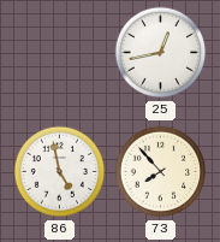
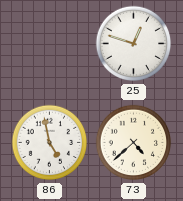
25: 12:43 -> 12:48 (134, 44)
73: 7:53 -> 4:38 (134, 143)
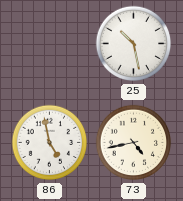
25: 12:48 -> 10:28 (134, 44)
73: 4:38 -> 4:43 (134, 143)
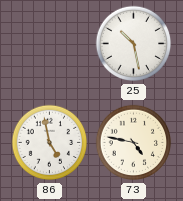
73: 4:43 -> 4:47 (134, 143)
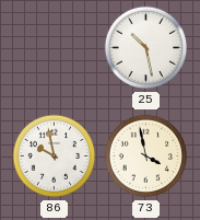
86: 4:58 -> 9:58 (55, 157)
73: 4:47 -> 3:58 (146, 157)
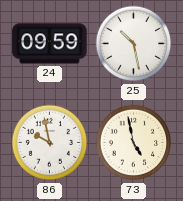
24: none -> 09:59 (50, 44)
73: 3:58 -> 4:58 (134, 143)
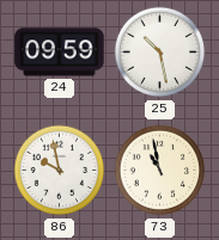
73: 4:58 -> 10:58 (160, 171)
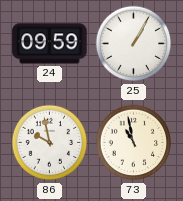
25: 10:28 -> 1:05 (134, 44)
